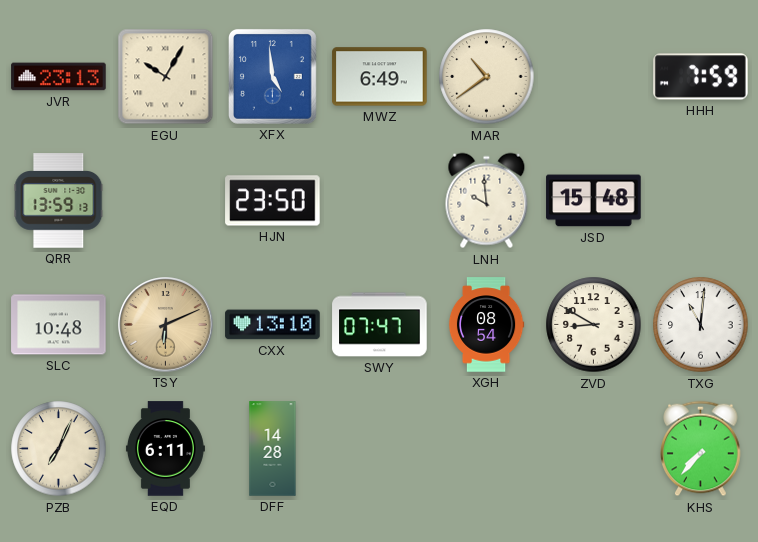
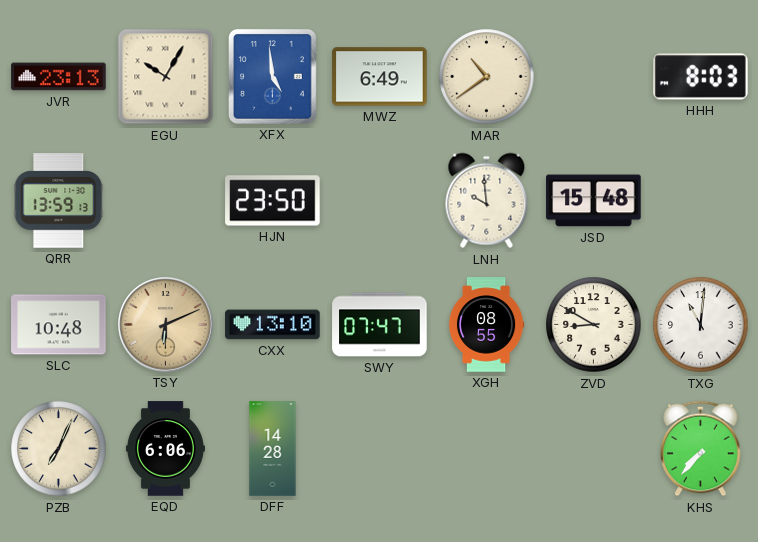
HHH: 7:59 -> 8:03 (701, 77)
XGH: 08:54 -> 08:55 (486, 325)
EQD: 6:11 -> 6:06 (165, 449)
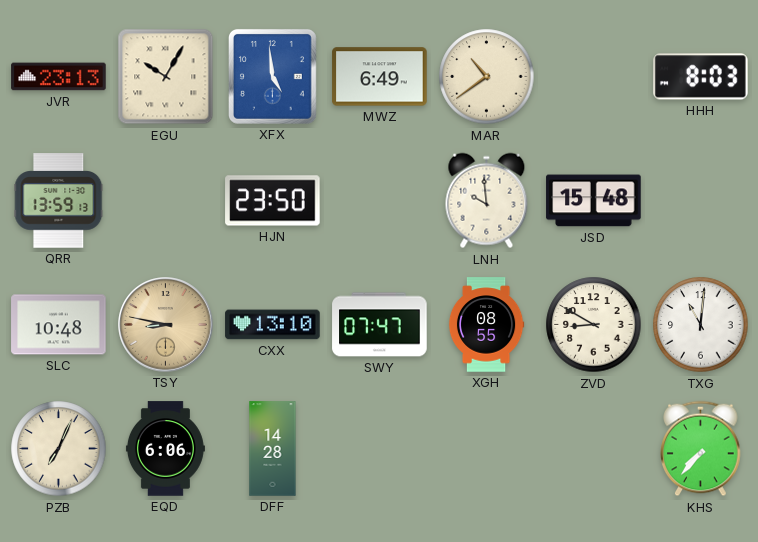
TSY: 6:11 -> 8:47 (166, 325)
